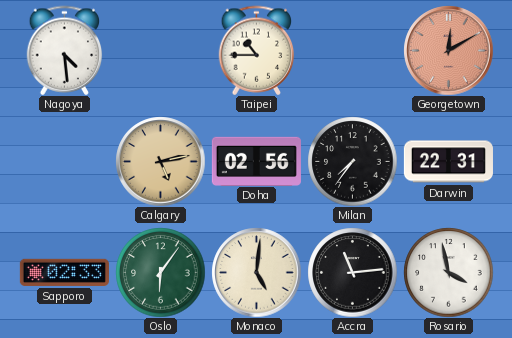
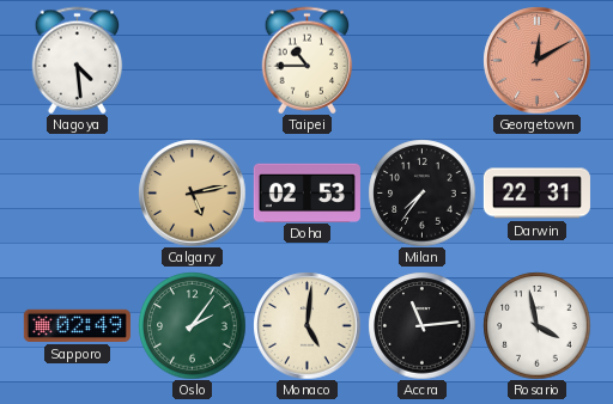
Doha: 02:56 -> 02:53 (306, 192)
Sapporo: 02:33 -> 02:49 (77, 325)
Oslo: 6:06 -> 2:06 (192, 325)
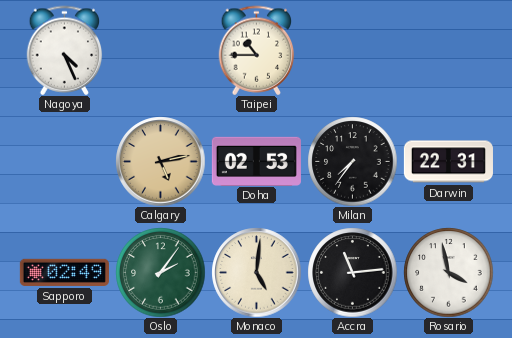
Nagoya: 4:29 -> 4:26 (65, 50)
Georgetown: 12:10 -> none (536, 60)
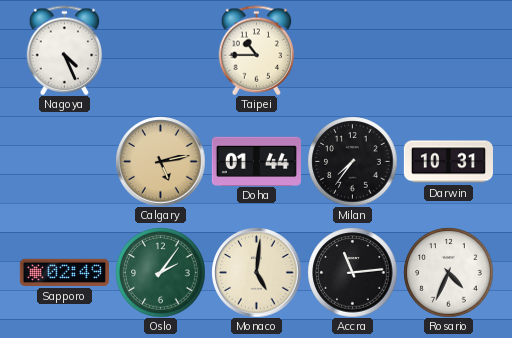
Doha: 02:53 -> 01:44 (256, 161)
Darwin: 22:31 -> 10:31 (448, 162)
Rosario: 3:58 -> 4:34 (448, 272)
